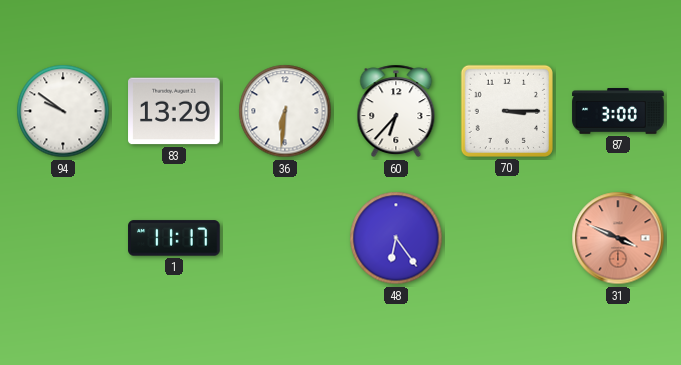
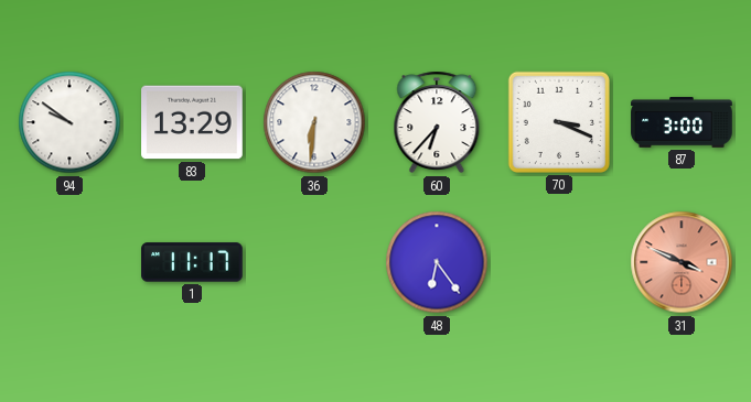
70: 3:15 -> 3:19 (559, 122)
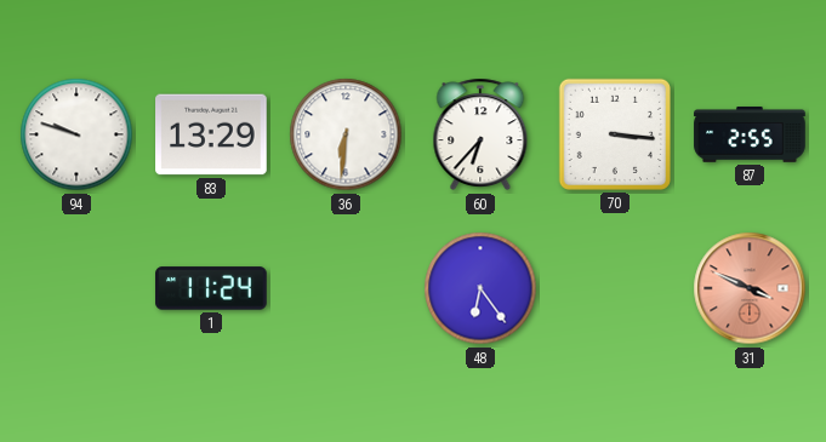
94: 9:51 -> 9:48 (76, 134)
70: 3:19 -> 3:16 (615, 134)
87: 3:00 -> 2:55 (750, 134)
1: 11:17 -> 11:24 (211, 288)
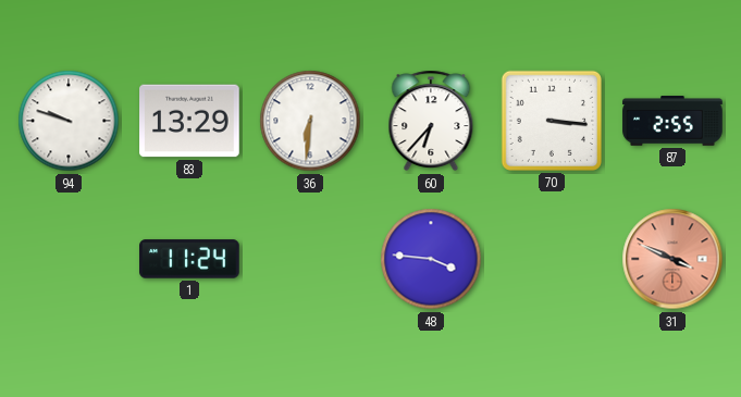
48: 6:24 -> 3:46 (431, 259)
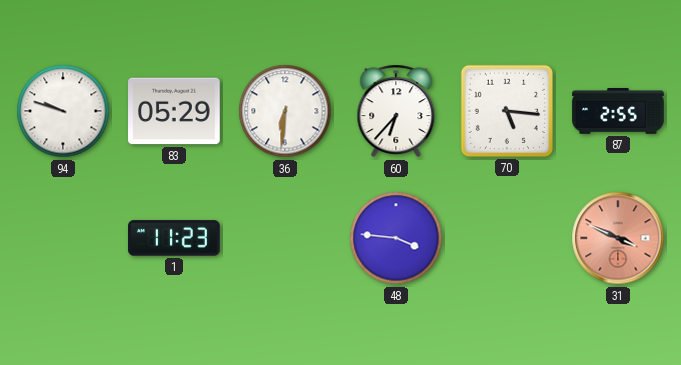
83: 13:29 -> 05:29 (174, 111)
70: 3:16 -> 5:16 (507, 111)
1: 11:24 -> 11:23 (174, 238)
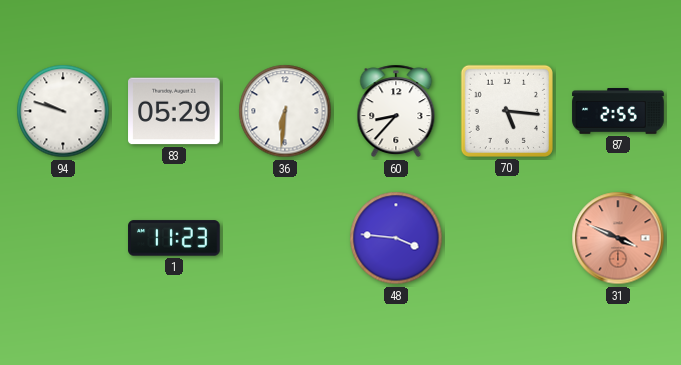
60: 6:37 -> 8:37 (396, 111)
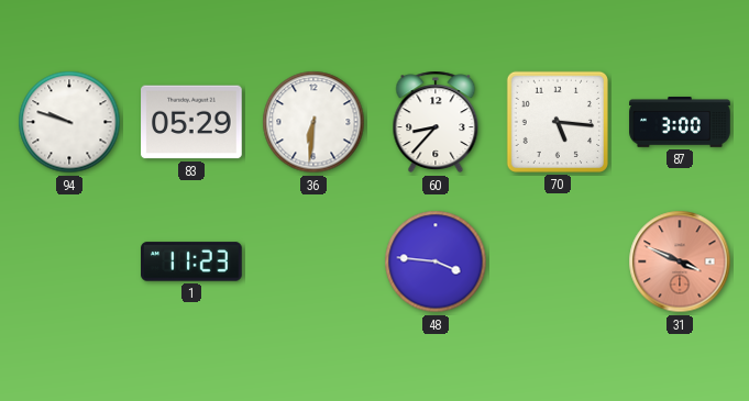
87: 2:55 -> 3:00 (680, 122)
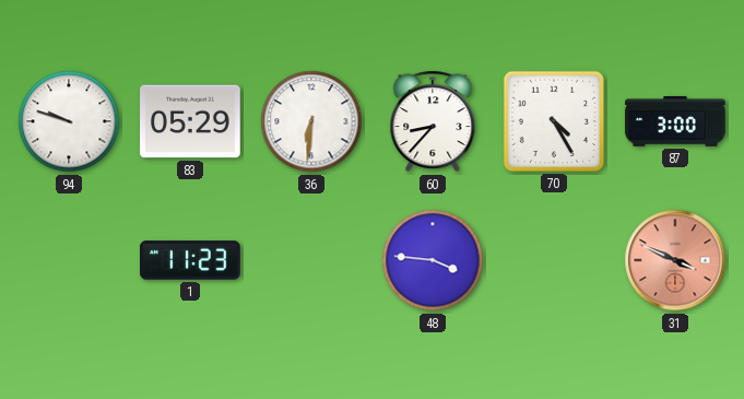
70: 5:16 -> 4:25 (554, 121)
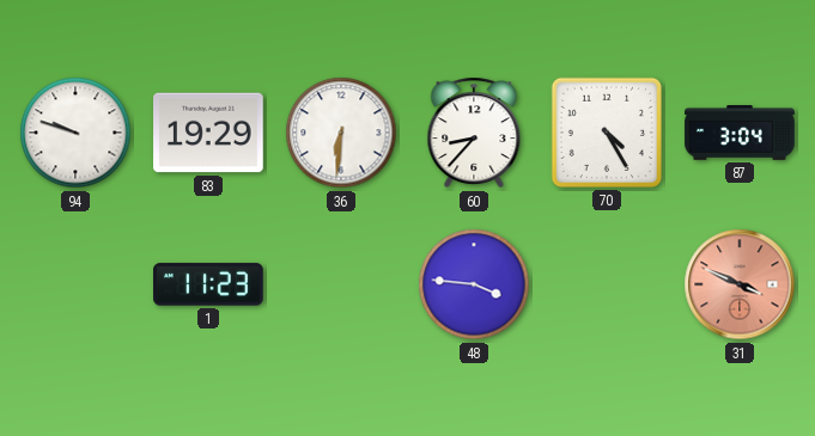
83: 05:29 -> 19:29 (208, 133)
87: 3:00 -> 3:04 (740, 133)
